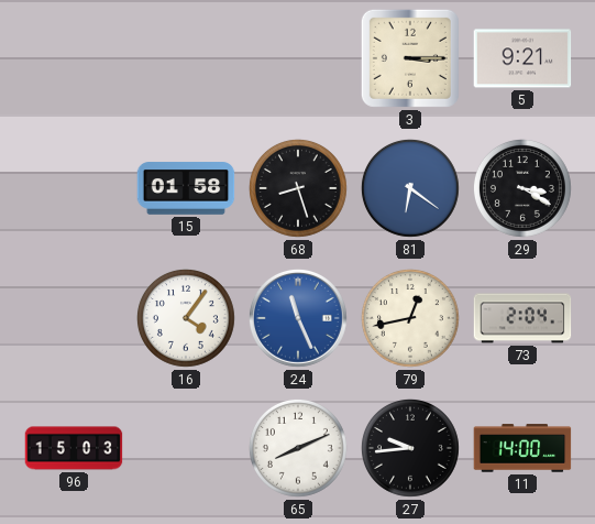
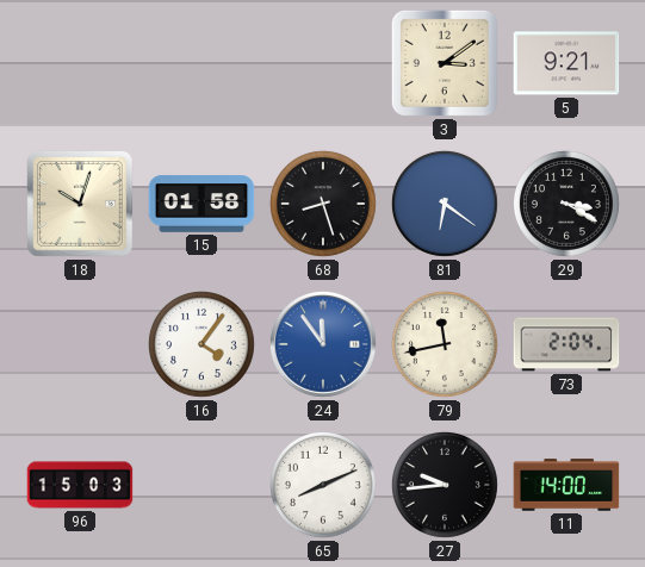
3: 3:15 -> 3:09 (445, 63)
18: none -> 10:03 (81, 205)
24: 11:26 -> 11:54 (323, 344)
79: 12:43 -> 11:43 (445, 344)
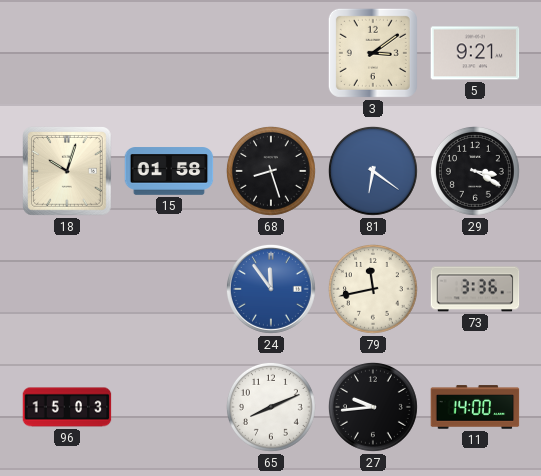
16: 4:06 -> none (201, 344)
73: 2:04 -> 3:36 (475, 289)
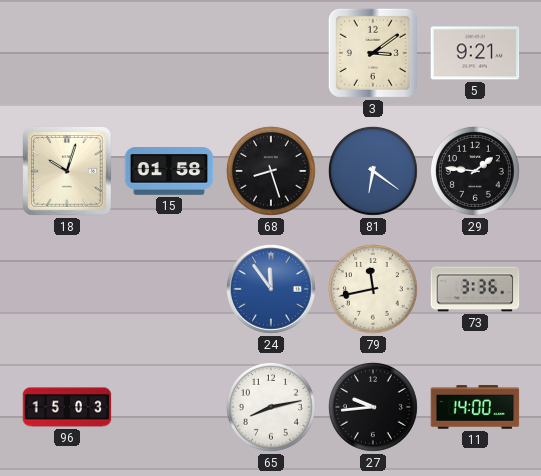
29: 3:20 -> 1:46 (475, 171)
65: 8:11 -> 8:13 (271, 407)
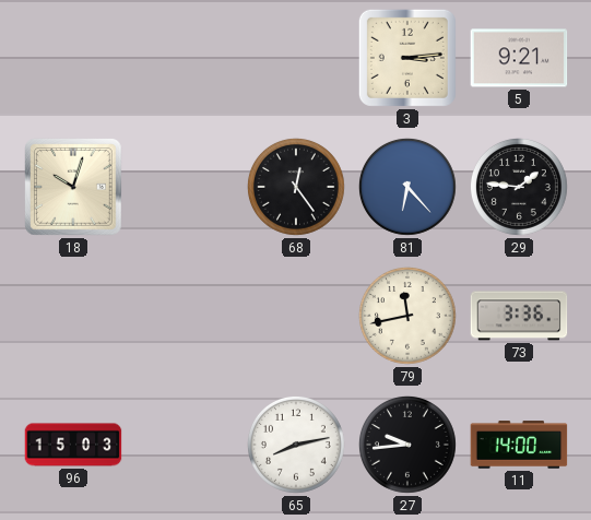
3: 3:09 -> 3:14 (407, 58)
15: 01:58 -> none (169, 171)
68: 8:27 -> 12:24 (296, 187)
81: 6:21 -> 6:23 (407, 187)
24: 11:54 -> none (271, 289)
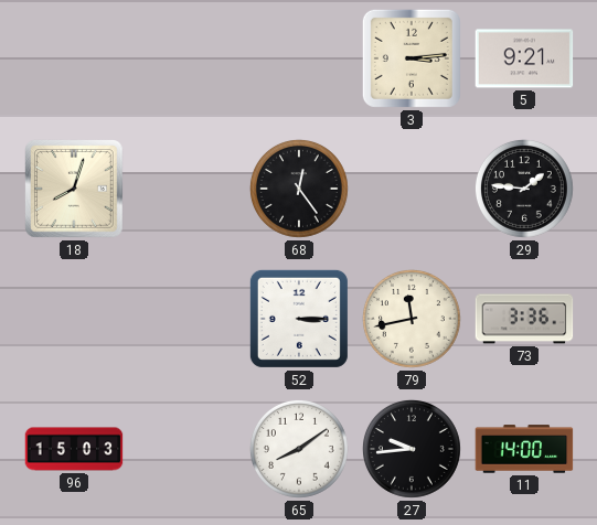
18: 10:03 -> 8:03 (75, 190)
81: 6:23 -> none (407, 187)
52: none -> 3:15 (299, 319)
65: 8:13 -> 8:09 (299, 449)
